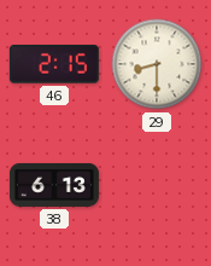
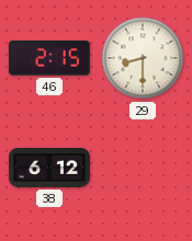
38: 6:13 -> 6:12 (49, 168)
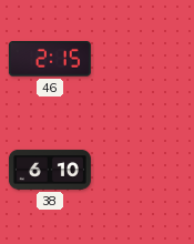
29: 8:30 -> none (143, 58)
38: 6:12 -> 6:10 (50, 170)
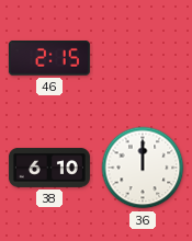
36: none -> 12:00 (143, 168)
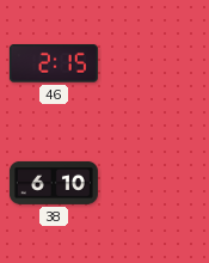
36: 12:00 -> none (143, 168)
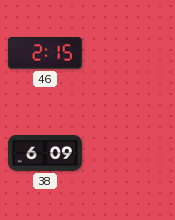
38: 6:10 -> 6:09 (45, 153)
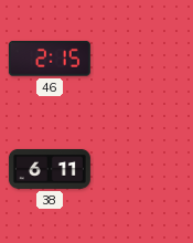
38: 6:09 -> 6:11 (50, 169)
